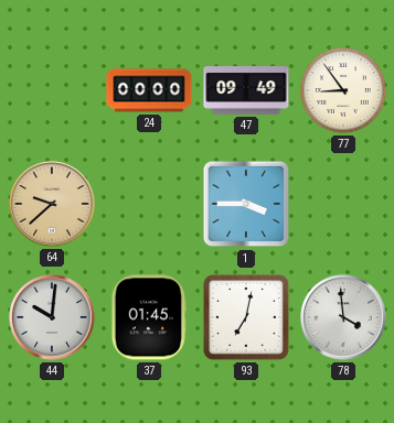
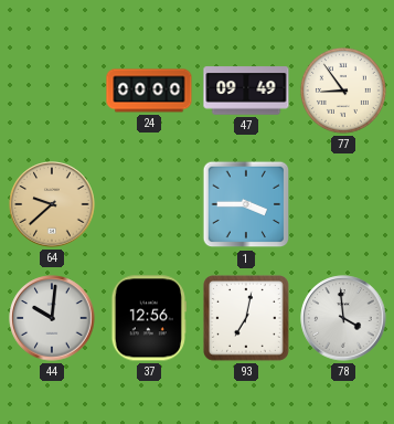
37: 01:45 -> 12:56 (148, 318)
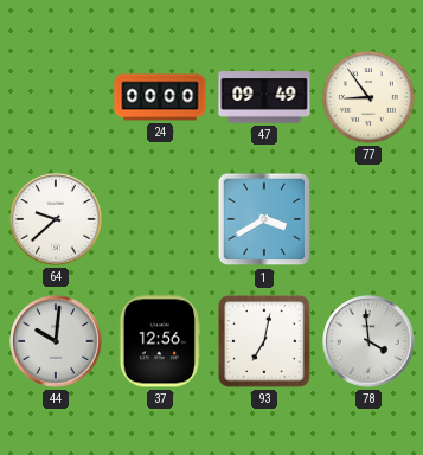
64 dial: champagne -> white (56, 219)
1: 3:45 -> 3:40 (264, 219)
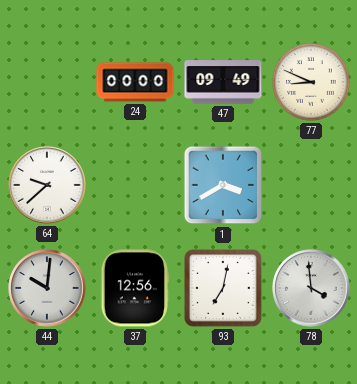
77: 8:54 -> 8:49 (311, 82)
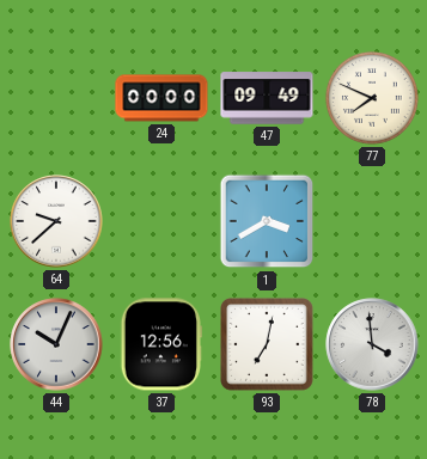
77: 8:49 -> 7:49 (372, 98)
44: 10:01 -> 10:04 (56, 344)
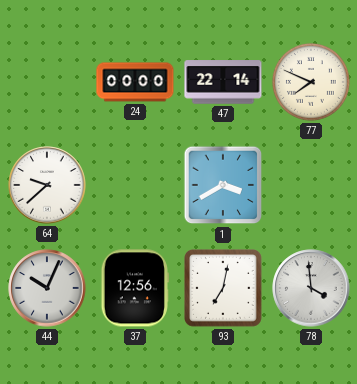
47: 09:49 -> 22:14 (223, 82)
